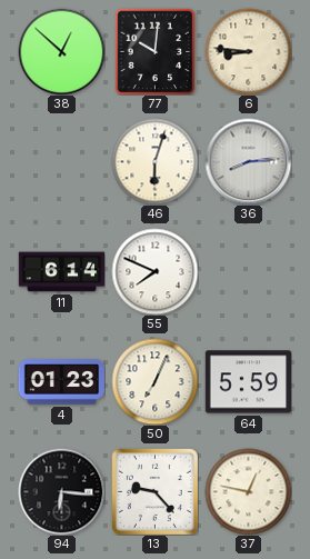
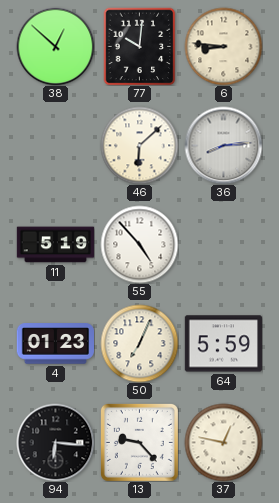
46: 6:03 -> 6:08 (139, 145)
11: 6:14 -> 5:19 (55, 245)
55: 7:49 -> 4:53 (139, 244)
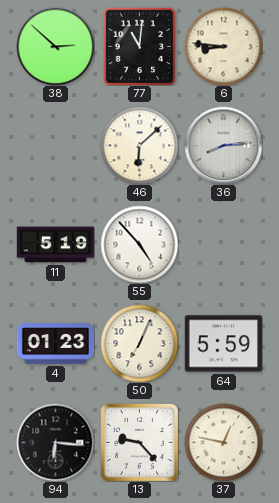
38: 12:52 -> 2:52 (55, 46)
77: 10:01 -> 11:01 (140, 46)
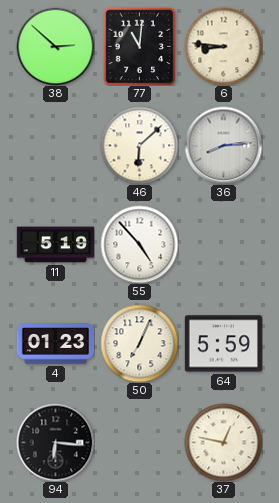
13: 9:23 -> none (139, 442)
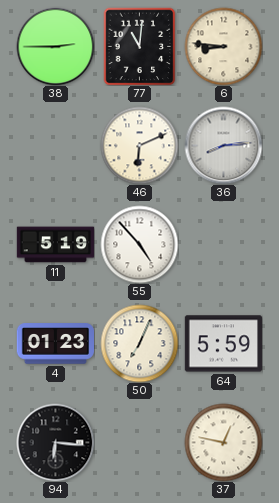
38: 2:52 -> 2:45 (55, 46)
46: 6:08 -> 6:11 (139, 145)
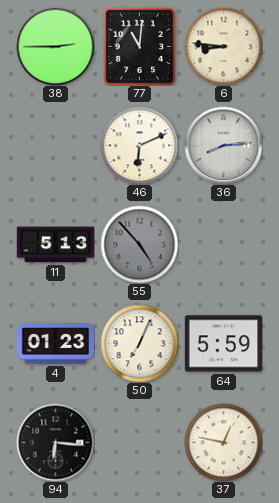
11: 5:19 -> 5:13 (55, 245)
55 dial: white -> grey (139, 244)
